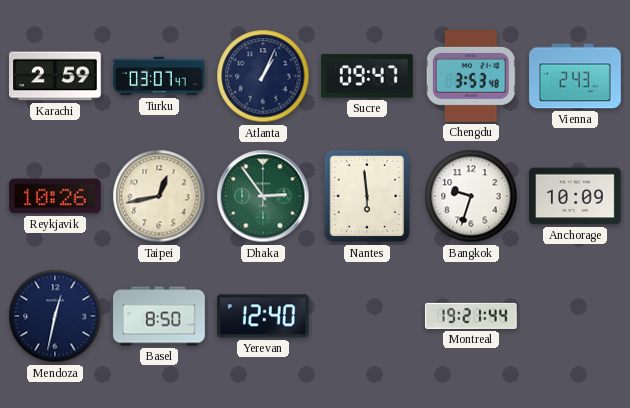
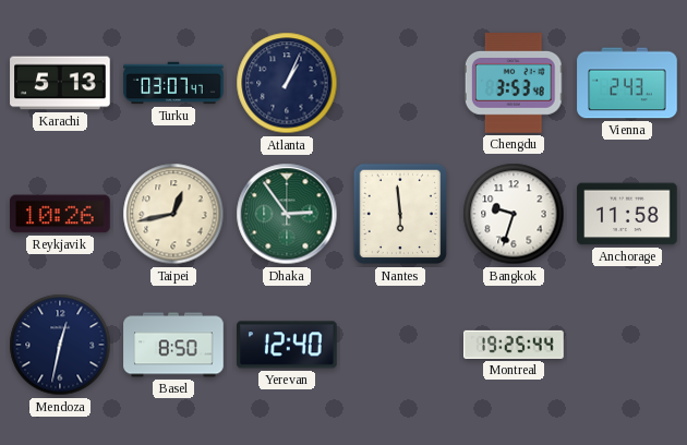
Karachi: 2:59 -> 5:13 (60, 83)
Sucre: 09:47 -> none (367, 76)
Anchorage: 10:09 -> 11:58 (627, 214)
Montreal: 19:21 -> 19:25 (514, 345)
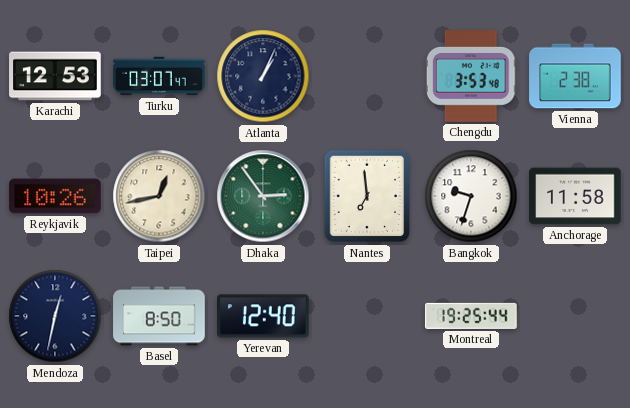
Karachi: 5:13 -> 12:53 (55, 76)
Vienna: 2:43 -> 2:38 (575, 76)
Nantes: 5:59 -> 6:59 (367, 196)
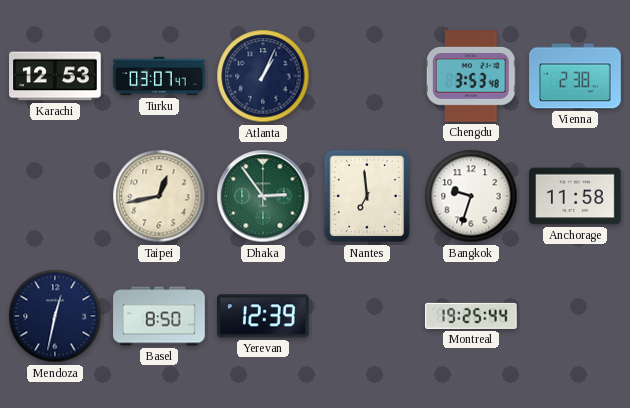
Reykjavik: 10:26 -> none (55, 196)
Yerevan: 12:40 -> 12:39 (264, 316)
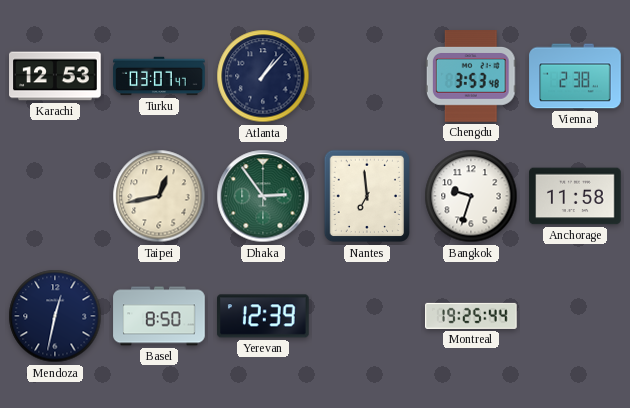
Atlanta: 1:04 -> 1:07 (263, 76)
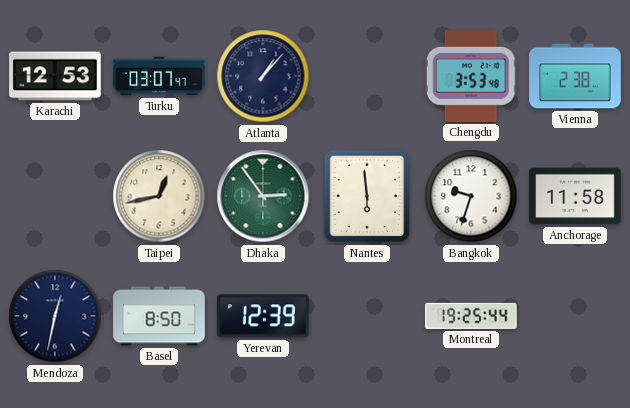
Nantes: 6:59 -> 5:59 (367, 196)
